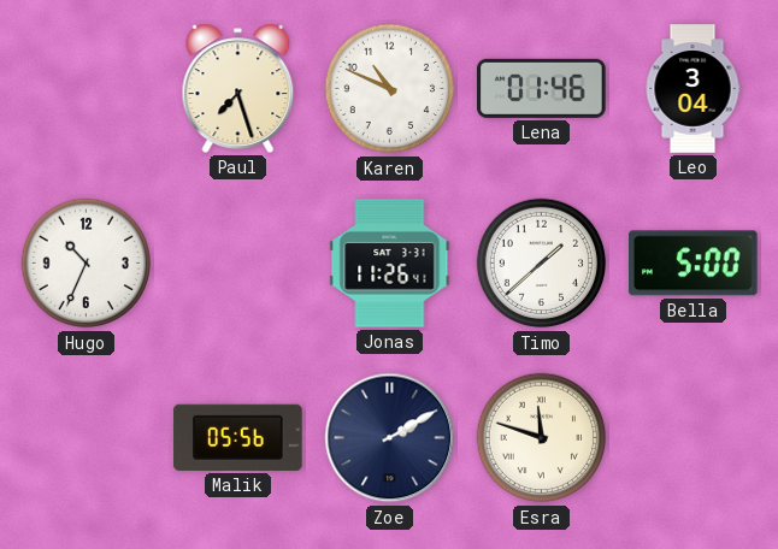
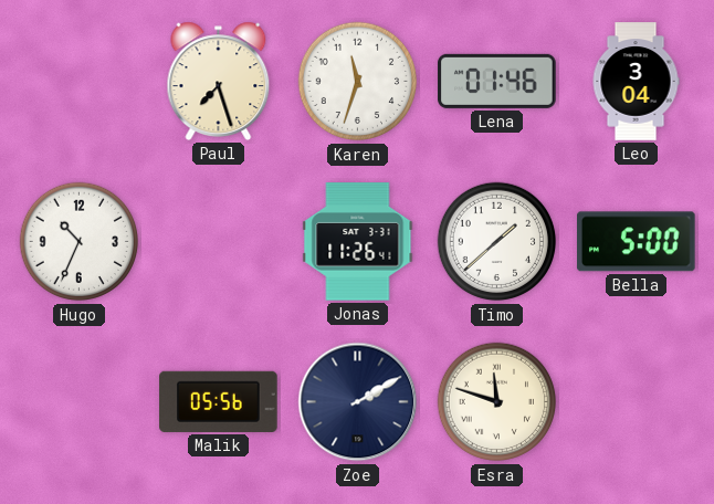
Karen: 10:49 -> 11:33 (358, 82)
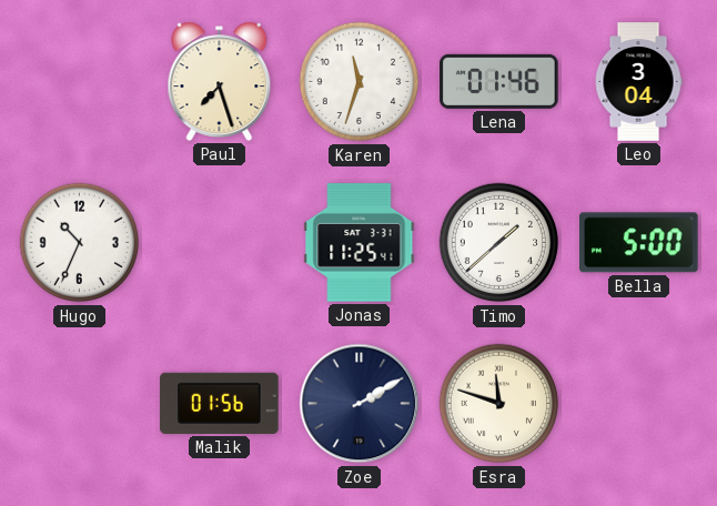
Jonas: 11:26 -> 11:25 (360, 243)
Malik: 05:56 -> 01:56 (220, 403)
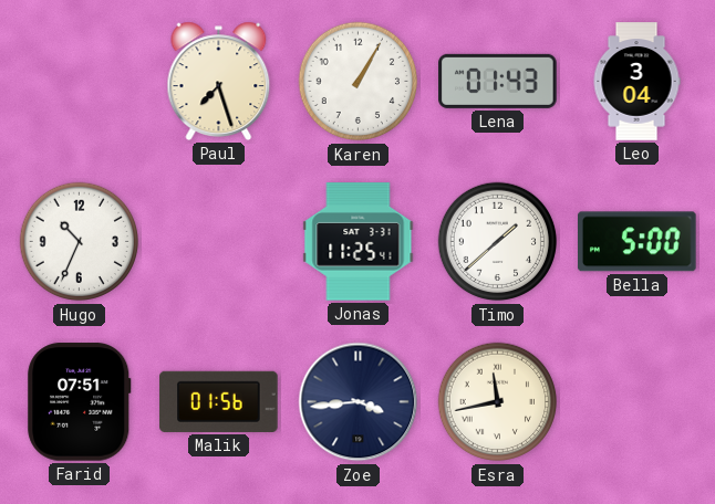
Karen: 11:33 -> 1:05 (359, 82)
Lena: 01:46 -> 01:43 (498, 81)
Farid: none -> 07:51 (80, 402)
Zoe: 2:10 -> 3:44 (359, 402)
Esra: 11:48 -> 11:43 (498, 402)
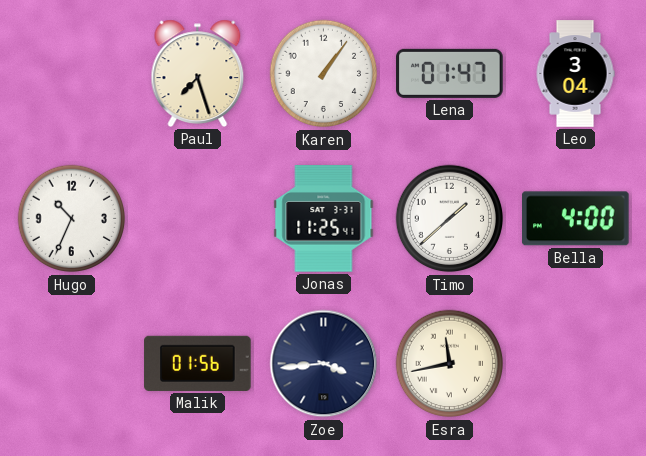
Karen: 1:05 -> 1:06 (324, 74)
Lena: 01:43 -> 01:47 (450, 73)
Bella: 5:00 -> 4:00 (576, 219)
Farid: 07:51 -> none (80, 402)
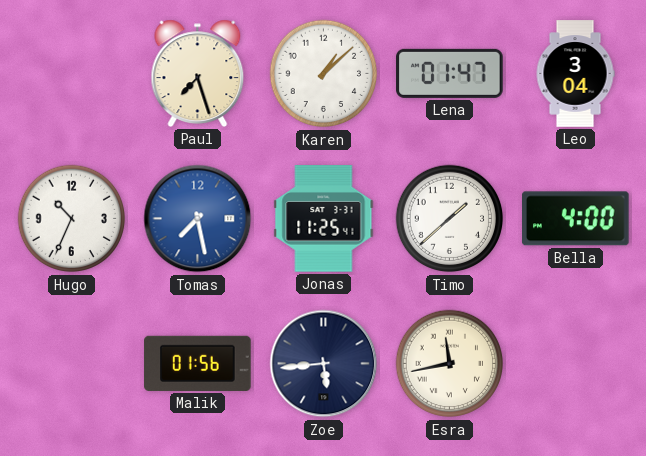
Karen: 1:06 -> 1:08 (324, 74)
Tomas: none -> 7:28 (198, 219)
Zoe: 3:44 -> 5:44 (324, 364)
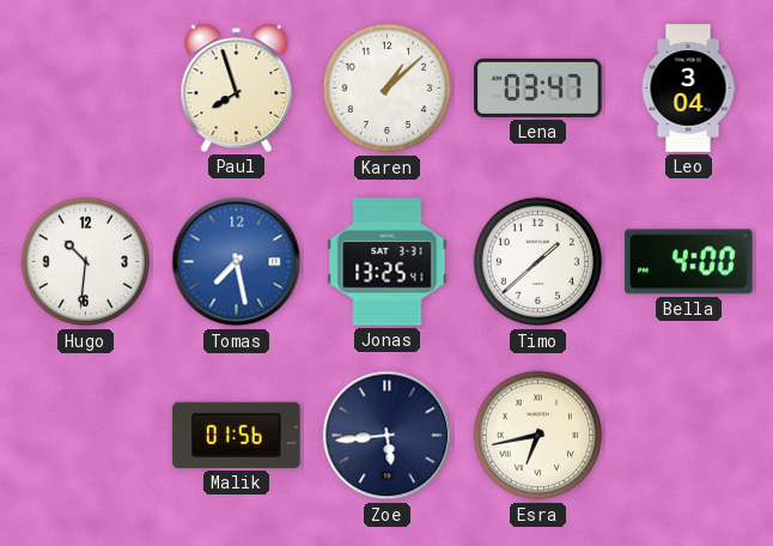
Paul: 7:27 -> 7:57 (237, 87)
Lena: 01:47 -> 03:47 (538, 87)
Hugo: 10:34 -> 10:31 (86, 262)
Jonas: 11:25 -> 13:25 (388, 262)
Esra: 11:43 -> 6:43 (538, 436)
